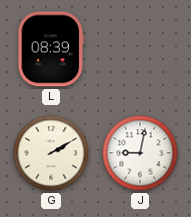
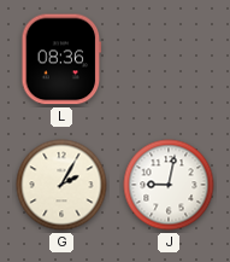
L: 08:39 -> 08:36 (61, 59)
G: 2:10 -> 2:05 (61, 185)
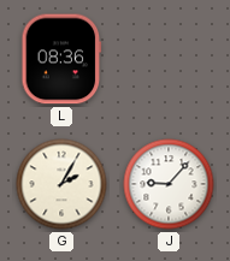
J: 9:02 -> 9:07 (169, 184)
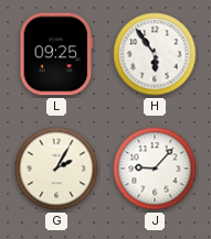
L: 08:36 -> 09:25 (56, 54)
H: none -> 5:54 (155, 54)
